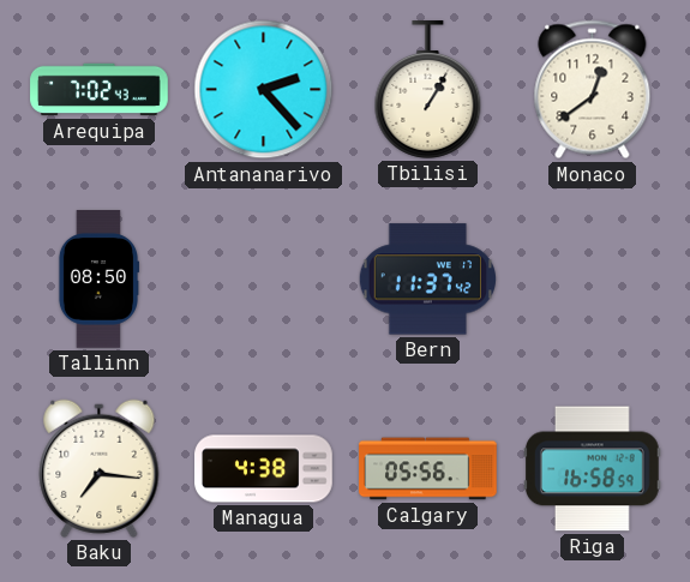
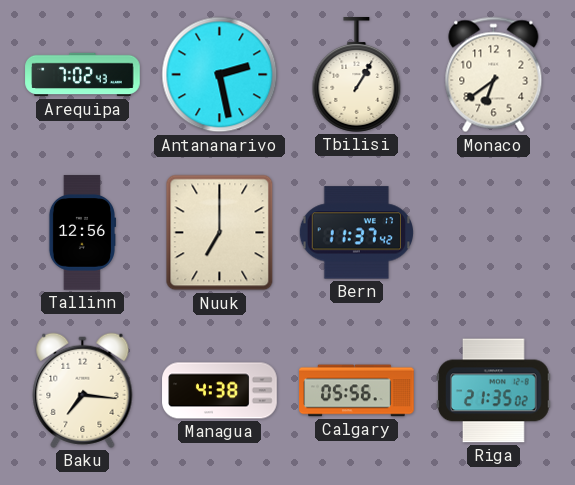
Antananarivo: 2:23 -> 2:28 (220, 75)
Monaco: 12:39 -> 6:39 (494, 75)
Tallinn: 08:50 -> 12:56 (81, 233)
Nuuk: none -> 7:00 (220, 233)
Riga: 16:58 -> 21:35 (494, 391)
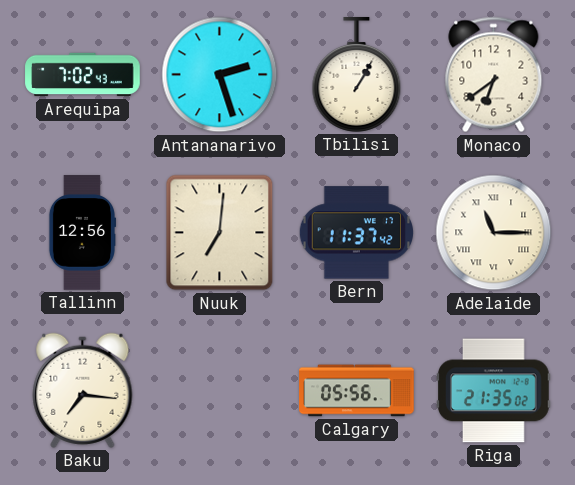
Antananarivo: 2:28 -> 2:27 (220, 75)
Nuuk: 7:00 -> 7:01 (220, 233)
Adelaide: none -> 11:15 (494, 233)
Managua: 4:38 -> none (220, 391)
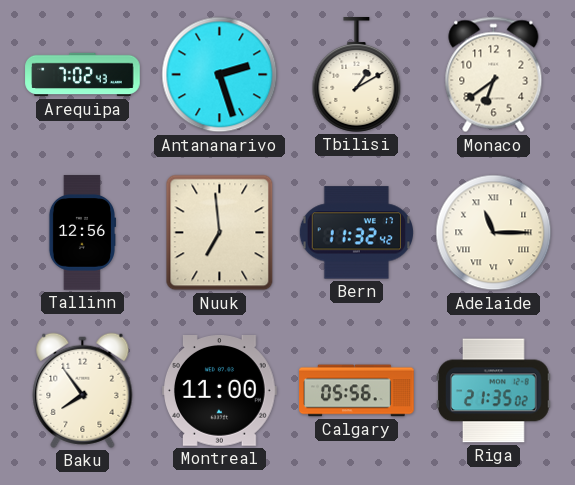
Tbilisi: 1:05 -> 1:10 (357, 75)
Nuuk: 7:01 -> 6:59 (220, 233)
Bern: 11:37 -> 11:32 (356, 233)
Baku: 7:16 -> 7:54 (83, 390)
Montreal: none -> 11:00 (220, 391)
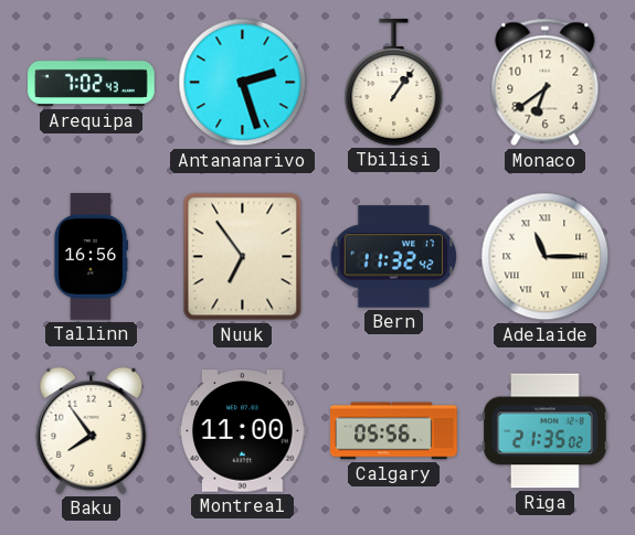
Tbilisi: 1:10 -> 1:06 (394, 83)
Tallinn: 12:56 -> 16:56 (89, 257)
Nuuk: 6:59 -> 6:54 (243, 257)
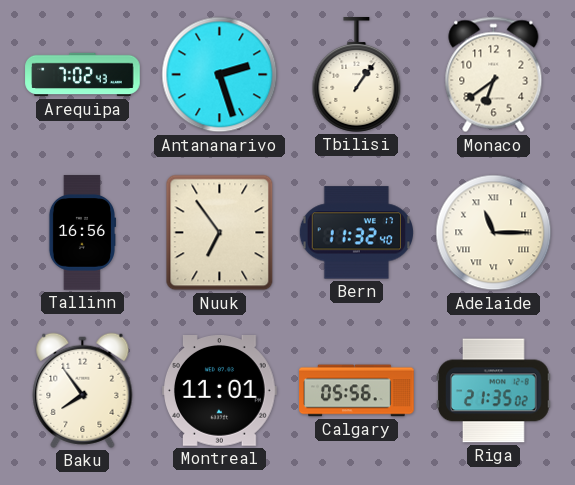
Bern: 11:32:42 -> 11:32:40 (356, 233)
Montreal: 11:00 -> 11:01 (220, 391)
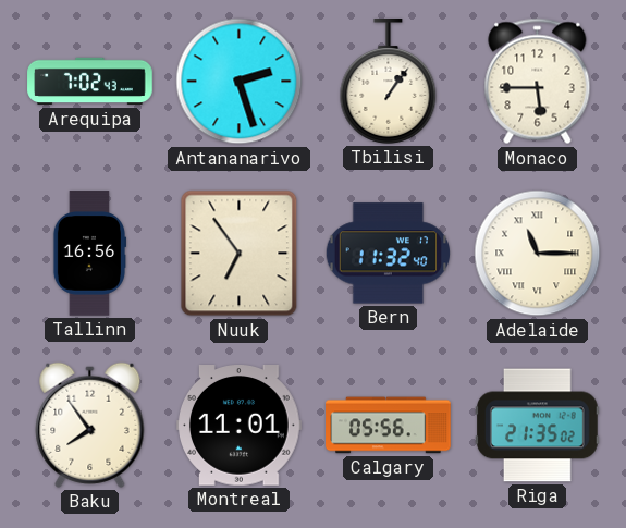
Monaco: 6:39 -> 5:45 (538, 82)
